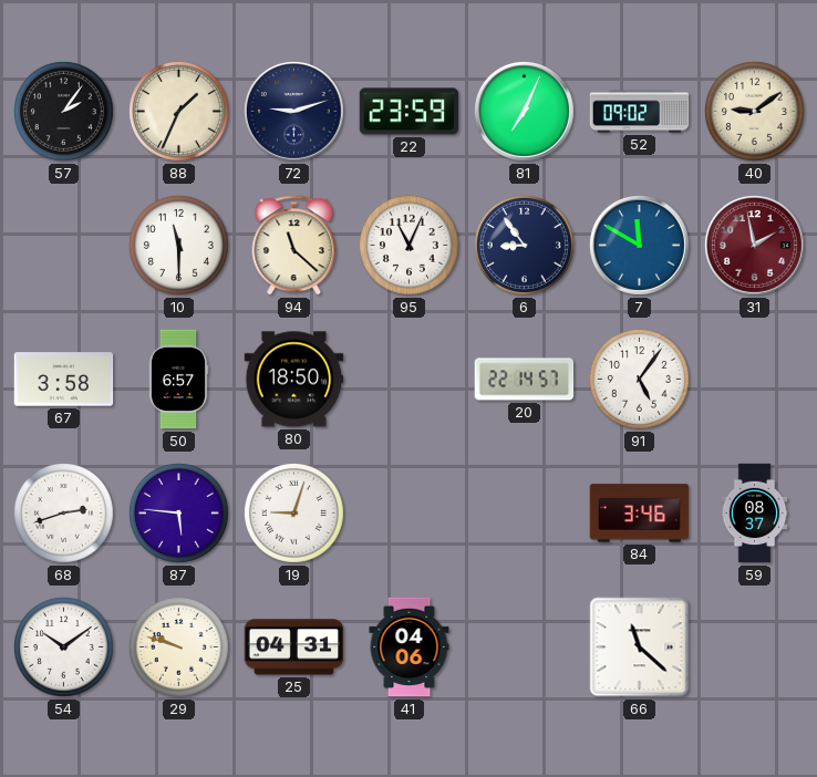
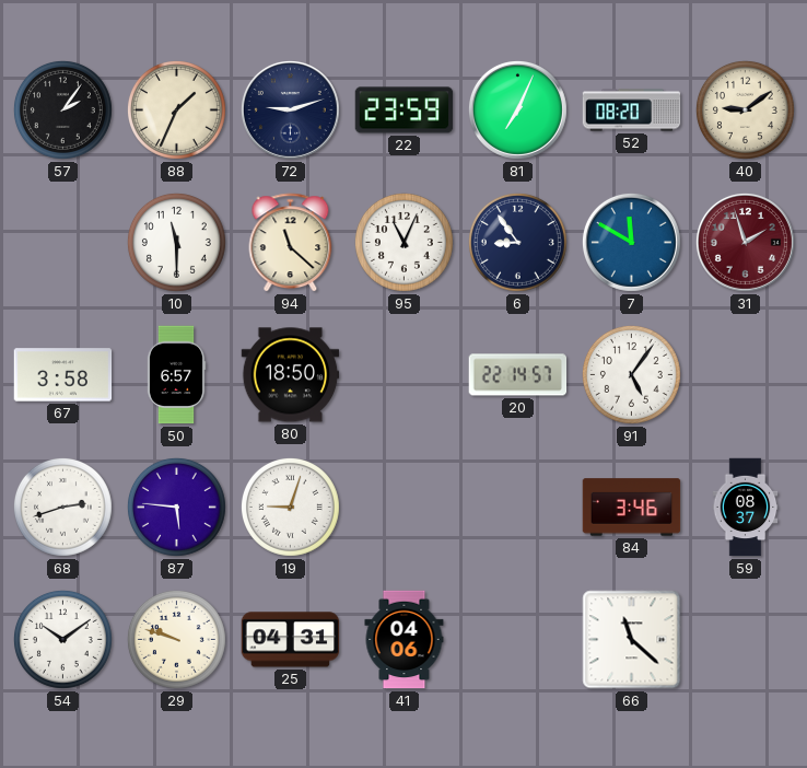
52: 09:02 -> 08:20 (632, 110)
31: 1:58 -> 1:57 (745, 242)
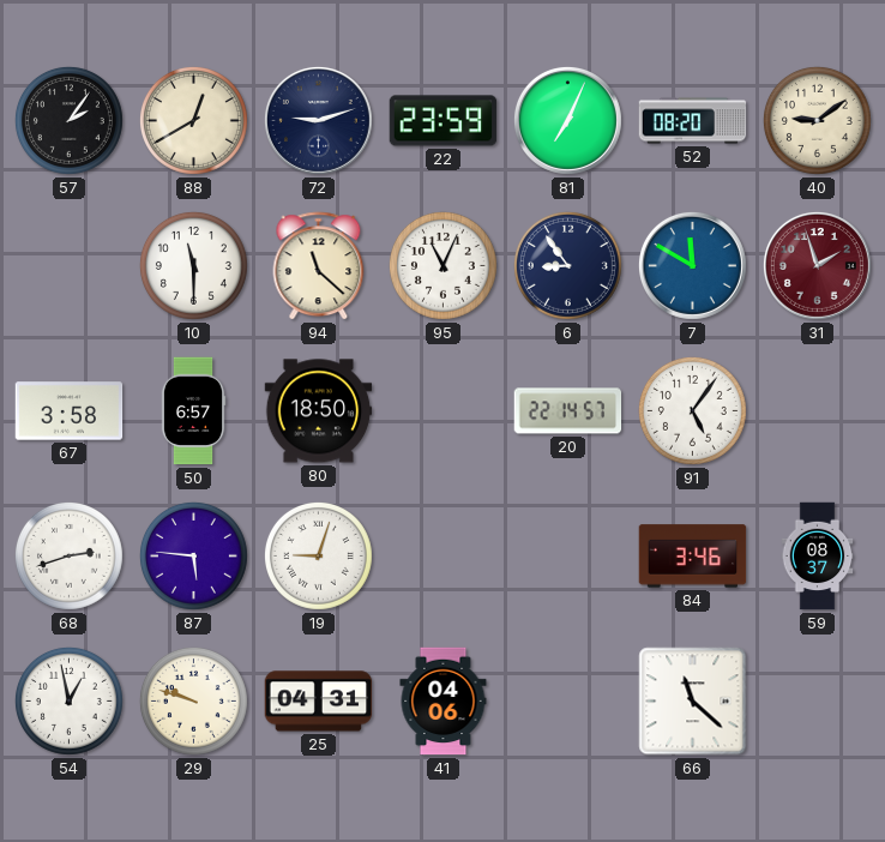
88: 1:34 -> 12:40 (193, 120)
54: 10:09 -> 12:58 (68, 700)
